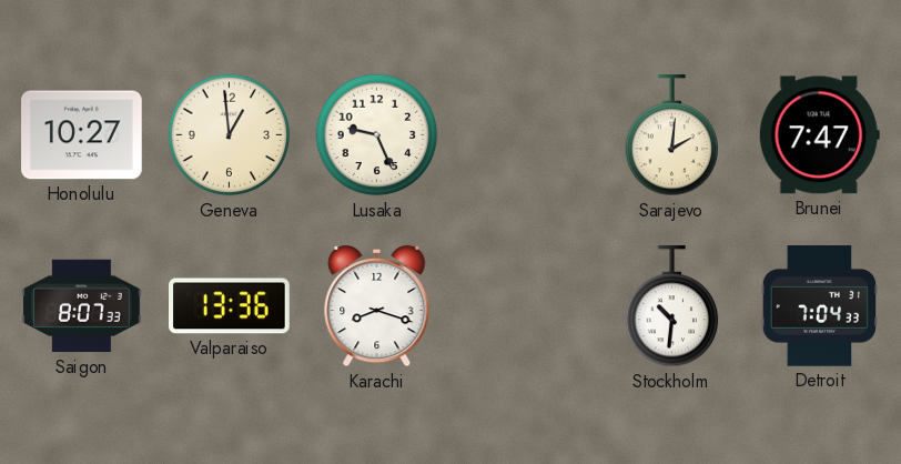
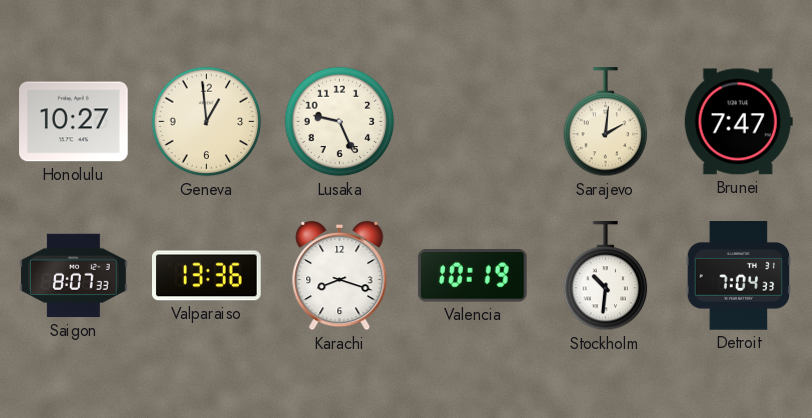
Valencia: none -> 10:19 (472, 276)
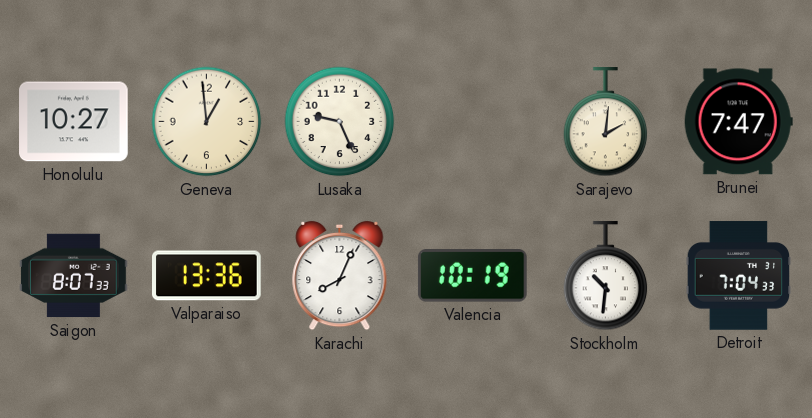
Karachi: 8:18 -> 8:04 (340, 276)
